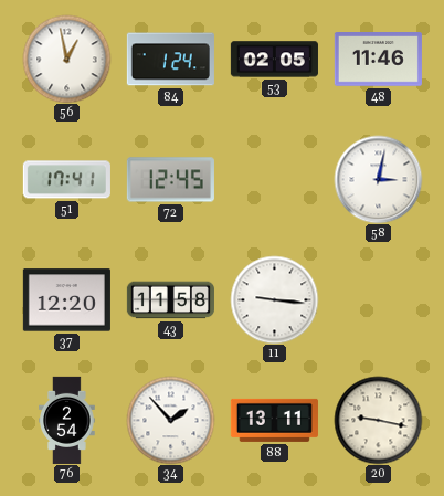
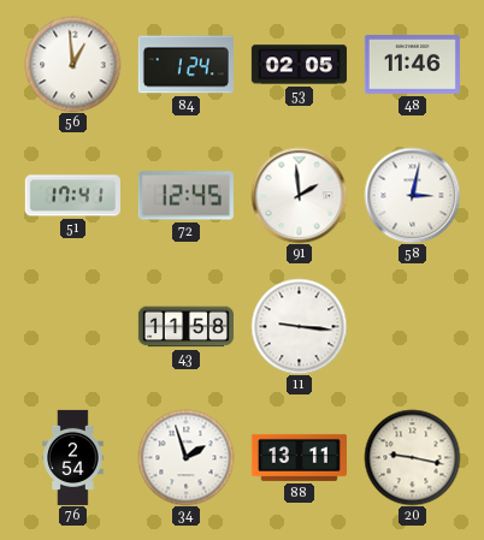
56: 12:58 -> 12:59 (72, 64)
91: none -> 1:59 (299, 195)
37: 12:20 -> none (66, 300)
34: 1:53 -> 1:57 (185, 457)
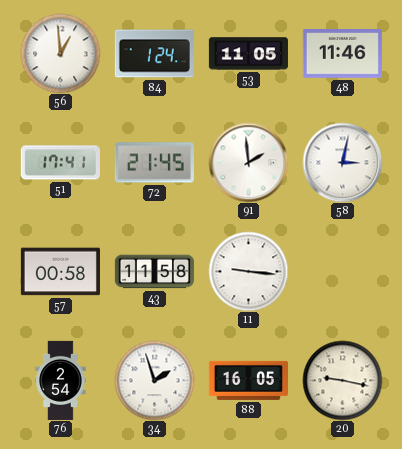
53: 02:05 -> 11:05 (248, 54)
72: 12:45 -> 21:45 (154, 163)
57: none -> 00:58 (60, 272)
88: 13:11 -> 16:05 (248, 380)
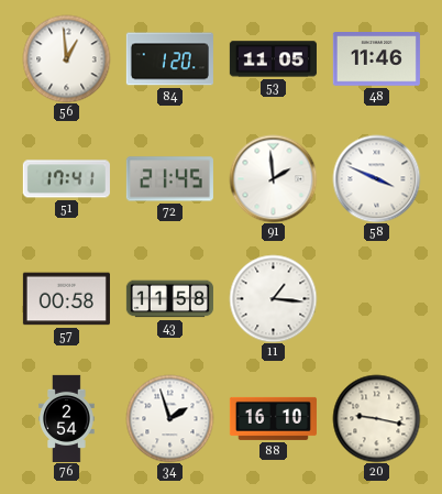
84: 1:24 -> 1:20 (169, 59)
58: 3:02 -> 3:49 (376, 178)
11: 9:16 -> 1:16 (273, 298)
88: 16:05 -> 16:10 (273, 418)
